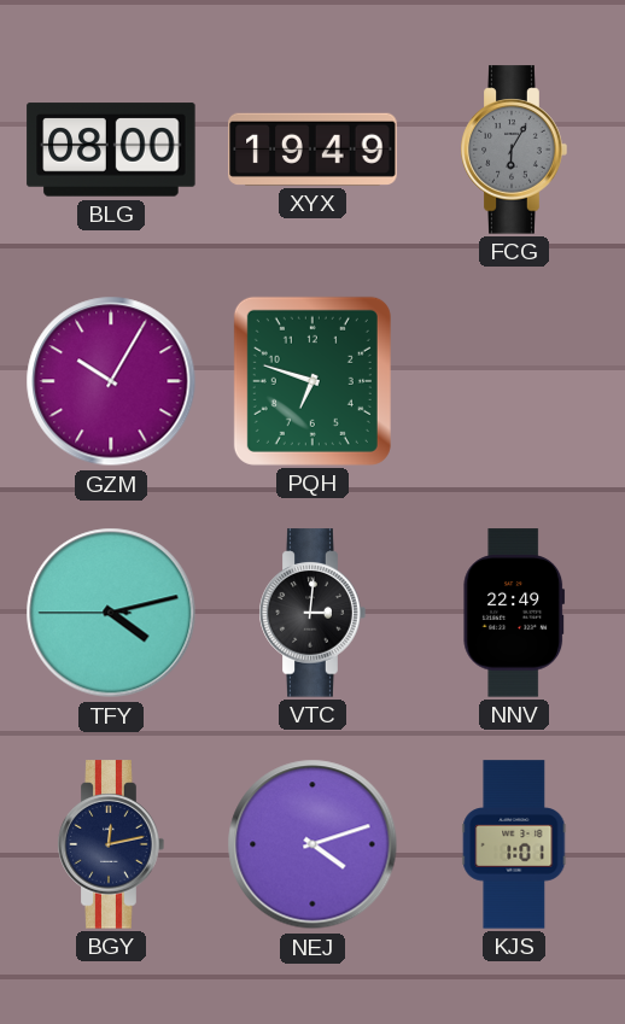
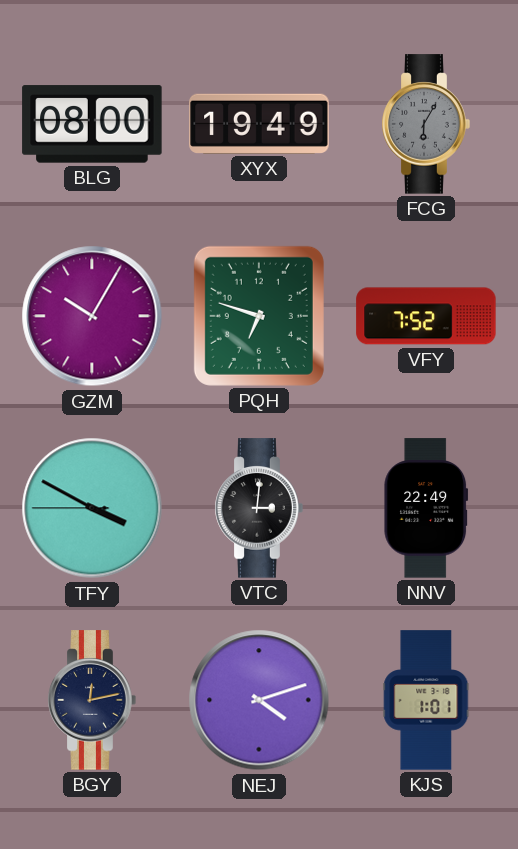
VFY: none -> 7:52 (426, 316)
TFY: 4:12 -> 3:49 (92, 508)
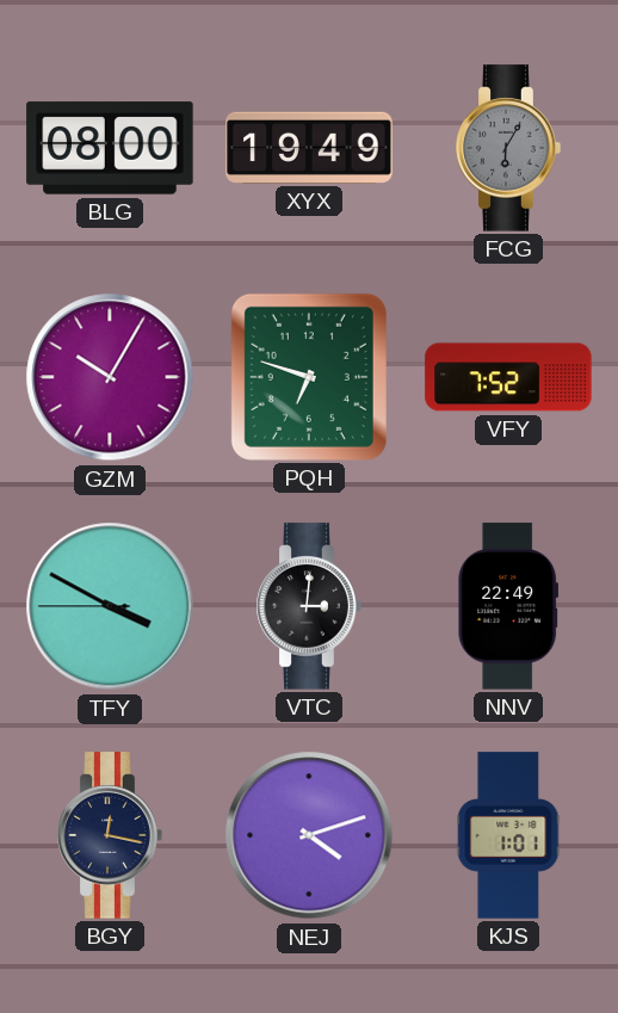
BGY: 12:13 -> 12:17 (110, 835)
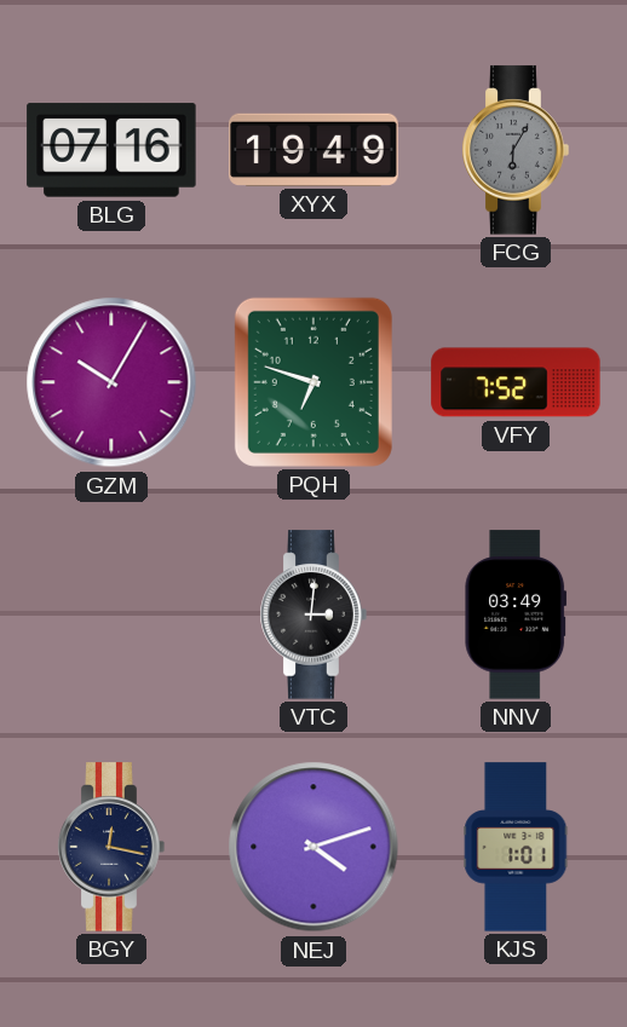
BLG: 08:00 -> 07:16 (111, 150)
TFY: 3:49 -> none (110, 606)
NNV: 22:49 -> 03:49 (516, 615)
